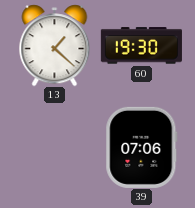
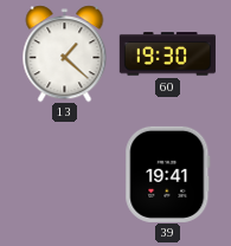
39: 07:06 -> 19:41 (168, 174)
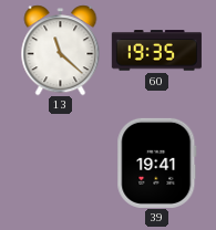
13: 1:22 -> 11:22 (61, 50)
60: 19:30 -> 19:35 (156, 51)
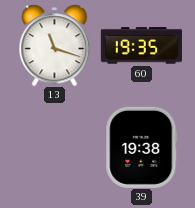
13: 11:22 -> 11:18 (55, 45)
39: 19:41 -> 19:38 (142, 147)
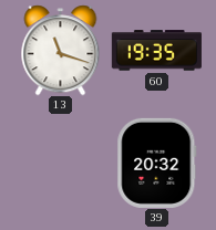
39: 19:38 -> 20:32 (157, 163)
